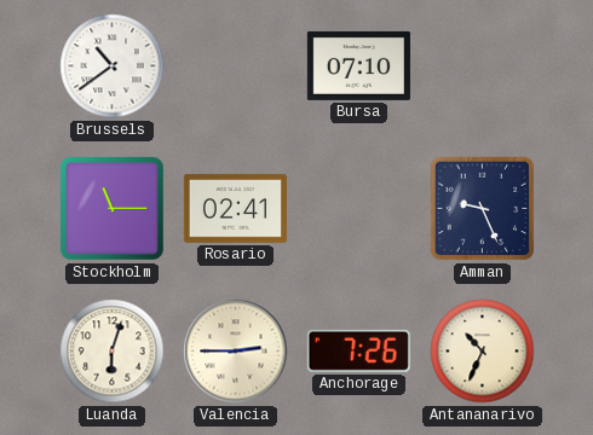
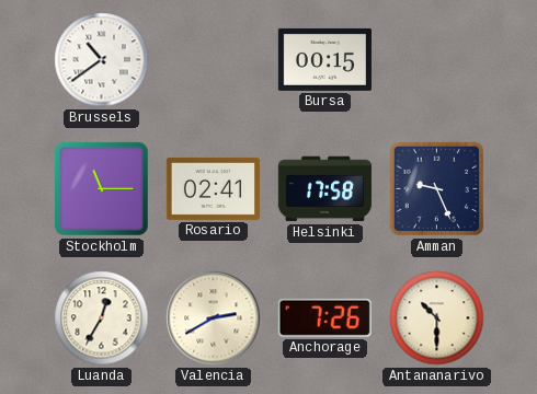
Bursa: 07:10 -> 00:15 (324, 59)
Helsinki: none -> 17:58 (324, 189)
Luanda: 6:03 -> 12:35 (102, 318)
Valencia: 2:45 -> 2:40 (214, 318)
Antananarivo: 10:34 -> 10:30 (437, 318)
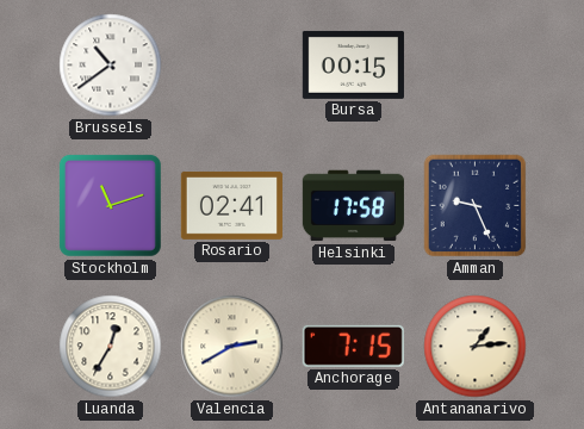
Stockholm: 11:15 -> 11:12 (110, 205)
Anchorage: 7:26 -> 7:15 (353, 346)
Antananarivo: 10:30 -> 1:14 (476, 347)
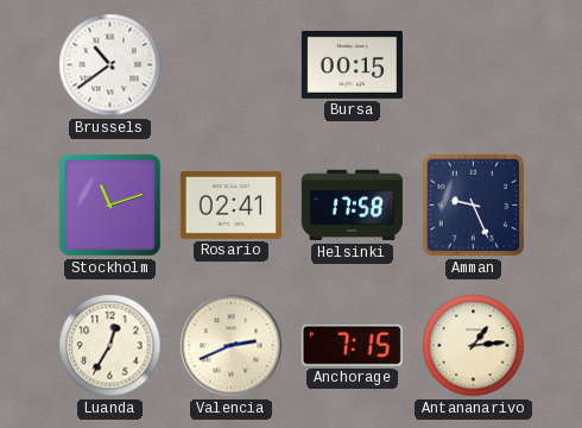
Valencia: 2:40 -> 2:41 (232, 346)
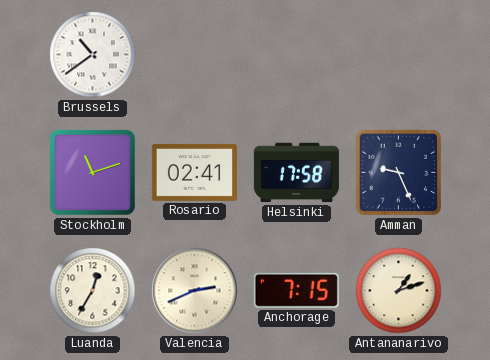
Bursa: 00:15 -> none (352, 64)
Antananarivo: 1:14 -> 1:12 (399, 291)
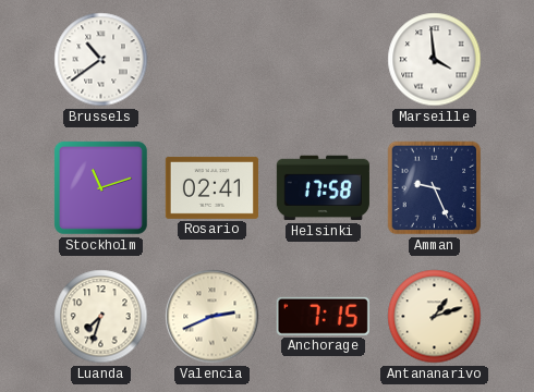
Marseille: none -> 3:59 (435, 60)
Luanda: 12:35 -> 7:33 (101, 317)
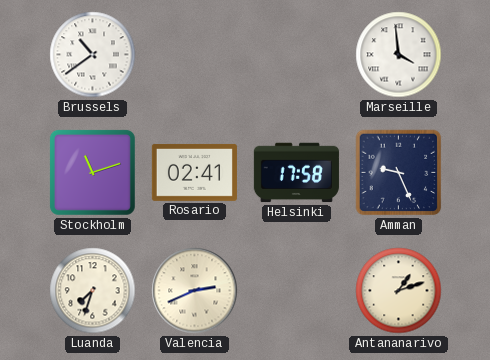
Anchorage: 7:15 -> none (323, 316)
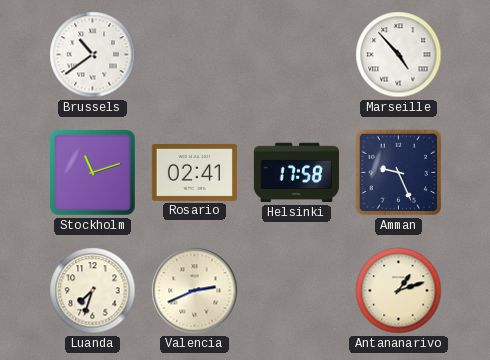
Marseille: 3:59 -> 4:53 (399, 55)
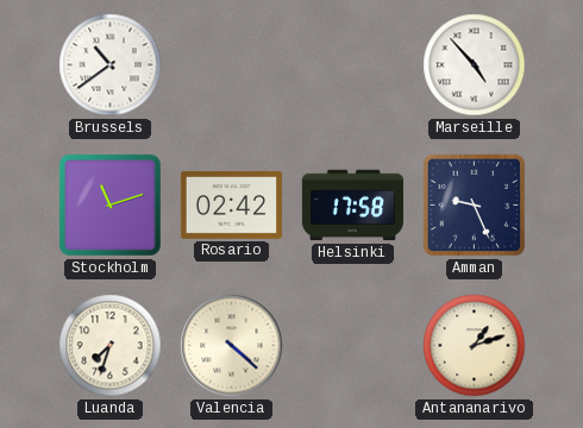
Rosario: 02:41 -> 02:42 (231, 204)
Valencia: 2:41 -> 4:22 (232, 346)
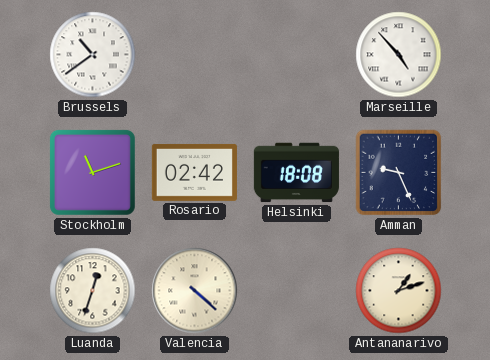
Helsinki: 17:58 -> 18:08 (296, 173)
Luanda: 7:33 -> 12:33 (93, 291)
